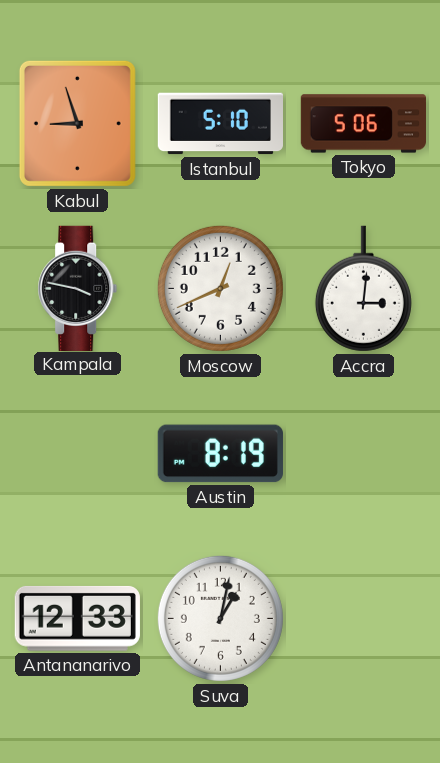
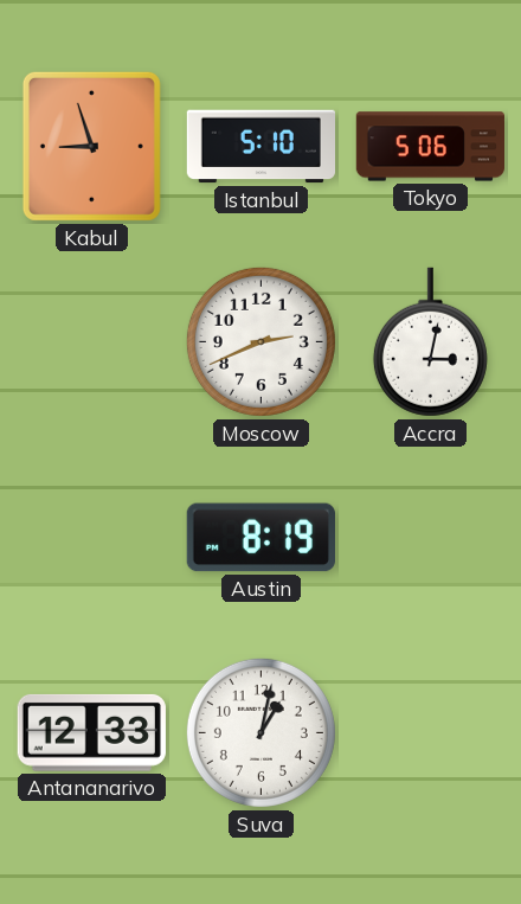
Kampala: 3:47 -> none (78, 288)
Moscow: 12:41 -> 2:41 (260, 341)
Accra: 3:01 -> 3:02 (430, 342)
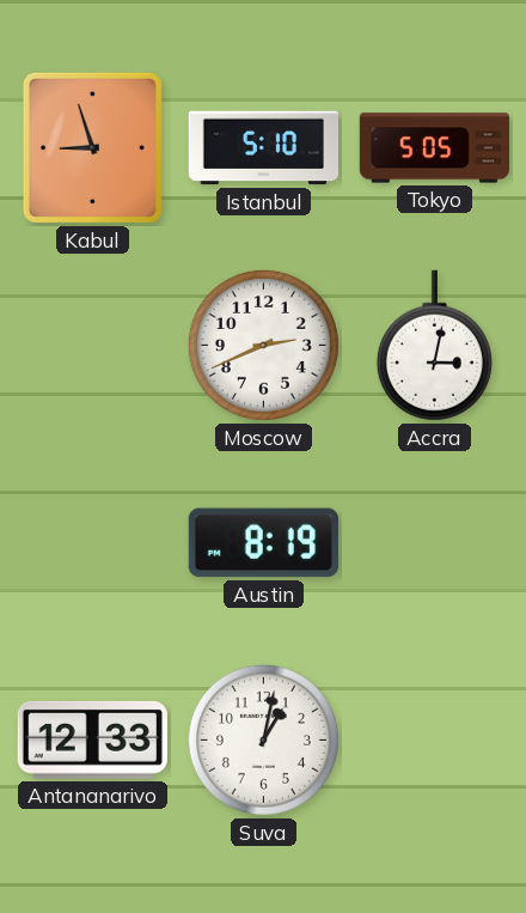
Tokyo: 5:06 -> 5:05 (434, 148)
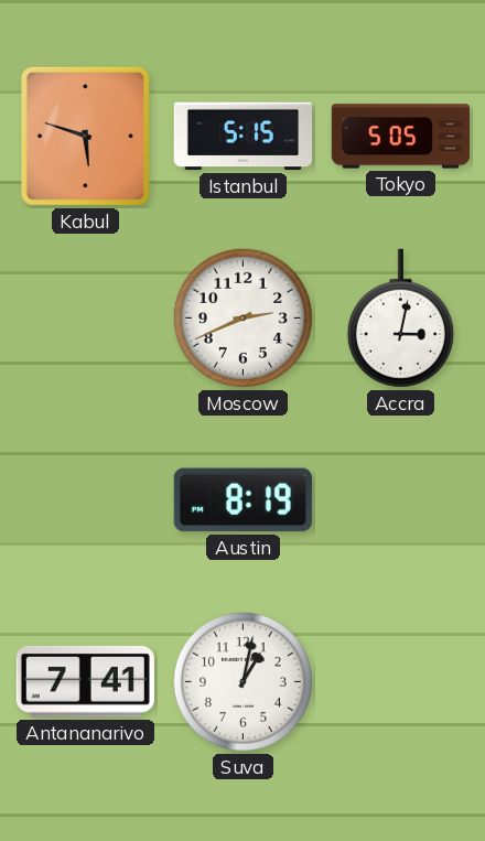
Kabul: 8:57 -> 5:48 (85, 136)
Istanbul: 5:10 -> 5:15 (242, 137)
Antananarivo: 12:33 -> 7:41 (85, 681)
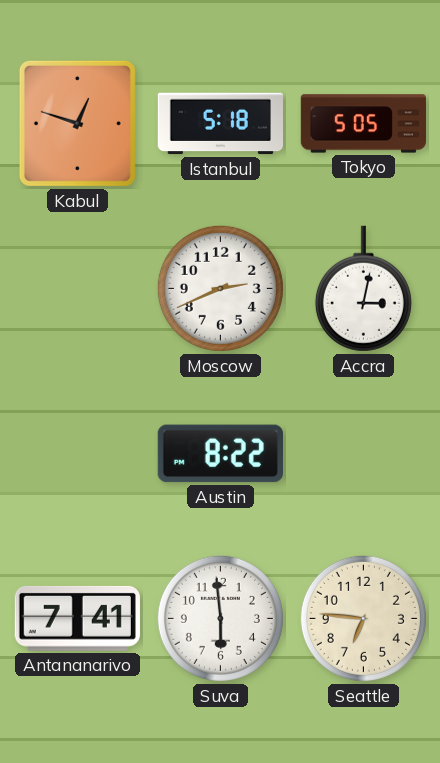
Kabul: 5:48 -> 12:48 (77, 123)
Istanbul: 5:15 -> 5:18 (220, 124)
Austin: 8:19 -> 8:22 (220, 454)
Suva: 1:02 -> 5:59 (220, 618)
Seattle: none -> 6:46 (363, 618)
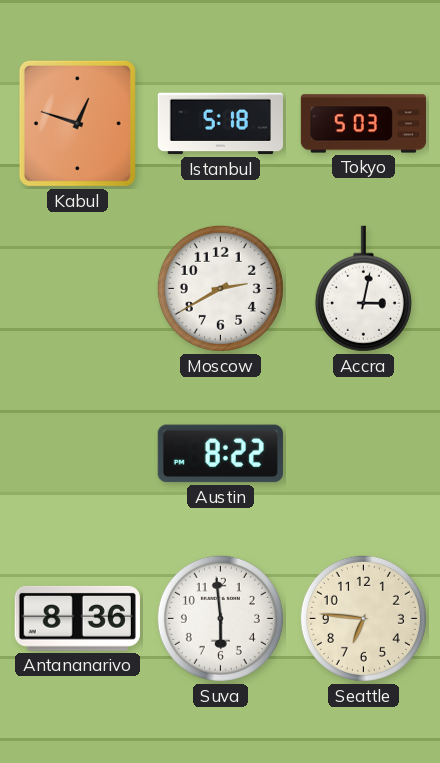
Tokyo: 5:05 -> 5:03 (363, 124)
Moscow: 2:41 -> 2:40 (220, 288)
Antananarivo: 7:41 -> 8:36 (77, 618)
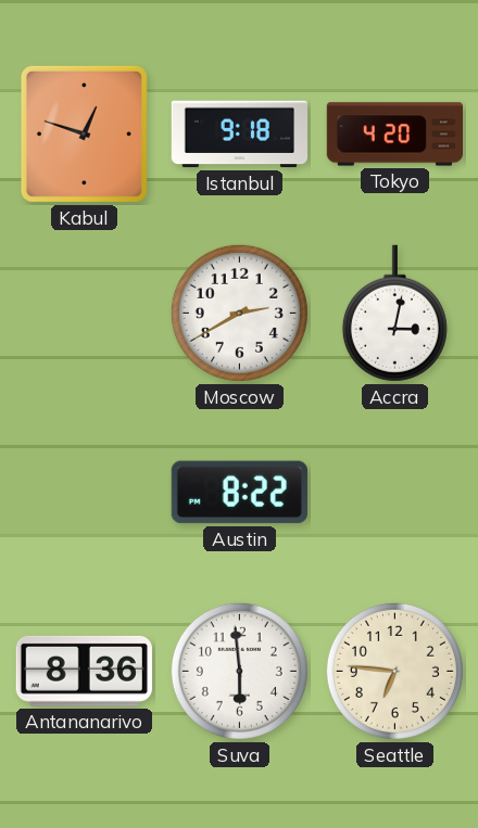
Istanbul: 5:18 -> 9:18 (239, 135)
Tokyo: 5:03 -> 4:20 (394, 135)
